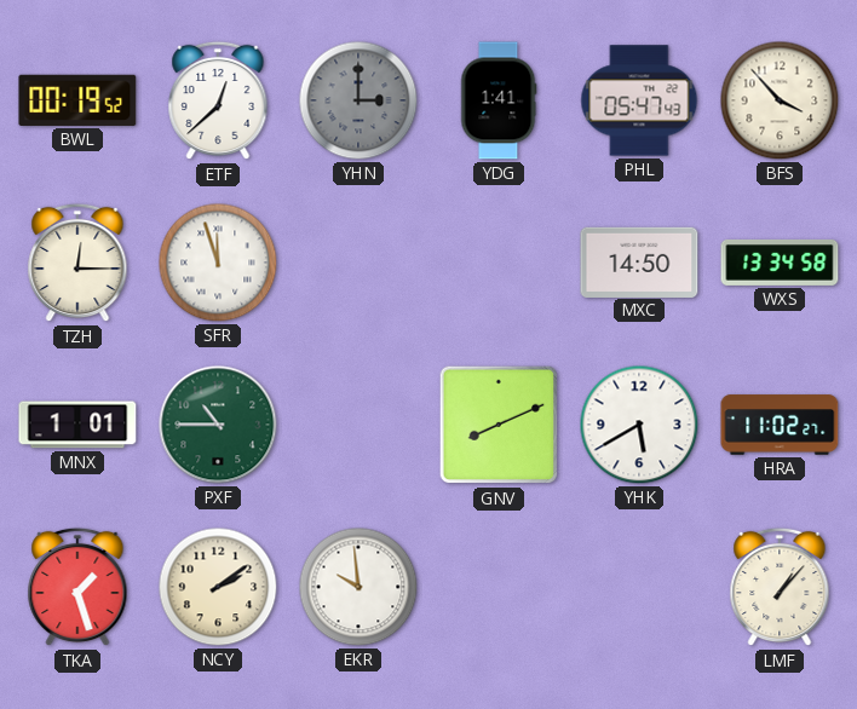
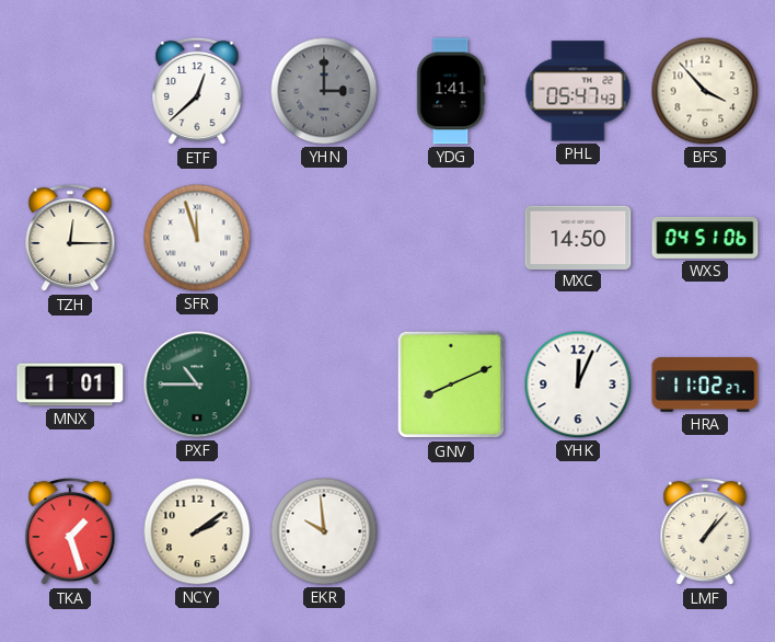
BWL: 00:19 -> none (77, 100)
WXS: 13:34 -> 04:51 (705, 238)
YHK: 5:40 -> 12:04 (578, 385)
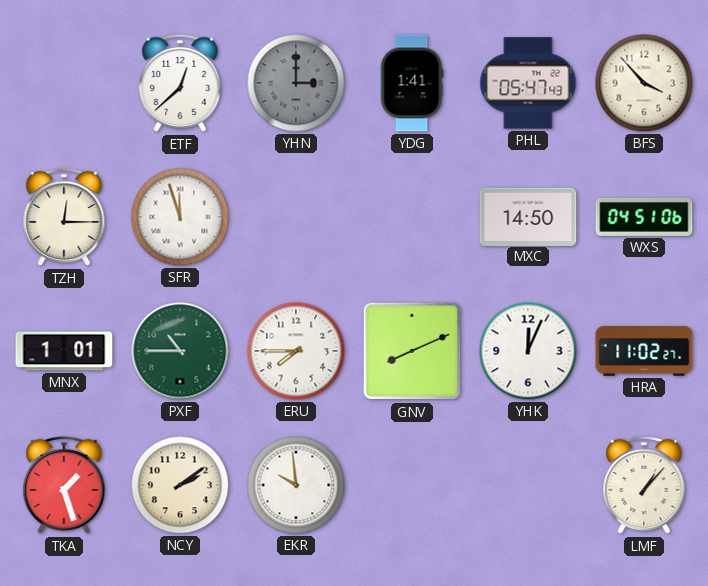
ERU: none -> 7:45 (296, 351)
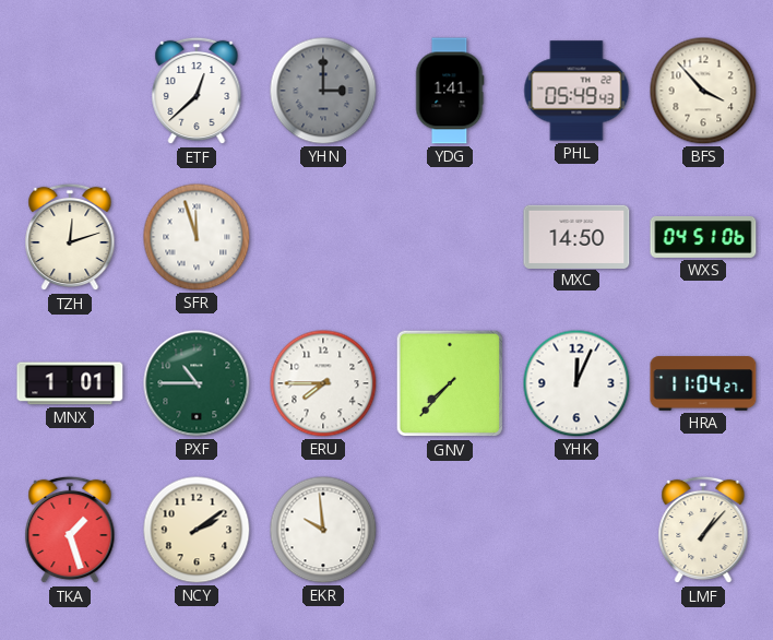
PHL: 05:47 -> 05:49 (576, 91)
TZH: 12:15 -> 12:12 (70, 237)
GNV: 8:11 -> 7:37 (450, 383)
HRA: 11:02 -> 11:04 (703, 383)
